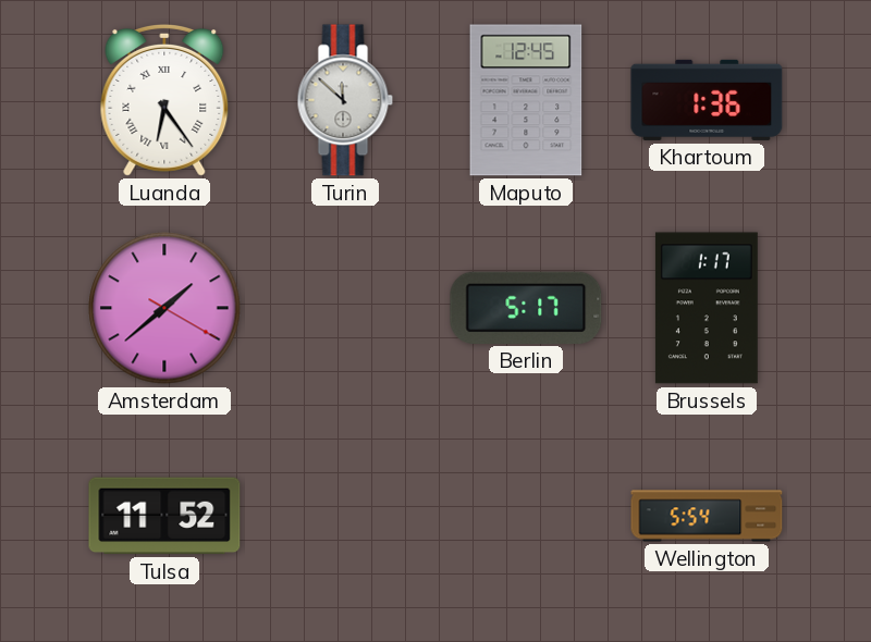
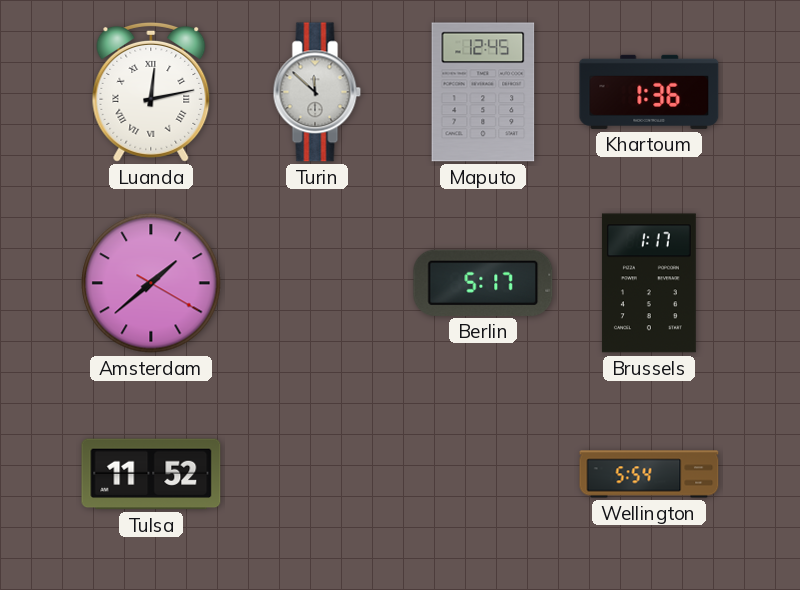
Luanda: 6:24 -> 12:13 (151, 92)
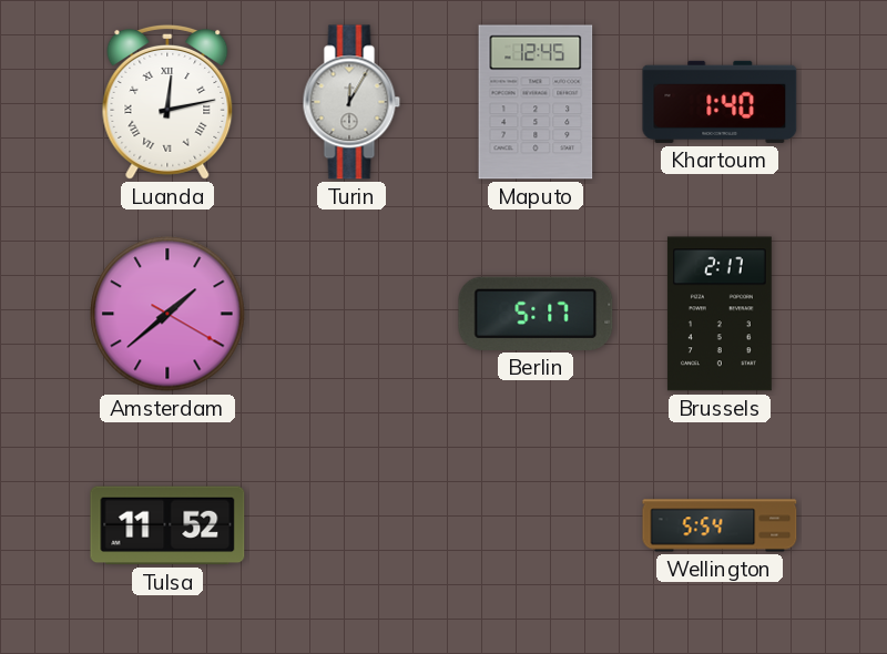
Turin: 11:52 -> 12:05 (351, 102)
Khartoum: 1:36 -> 1:40 (720, 102)
Brussels: 1:17 -> 2:17 (720, 314)
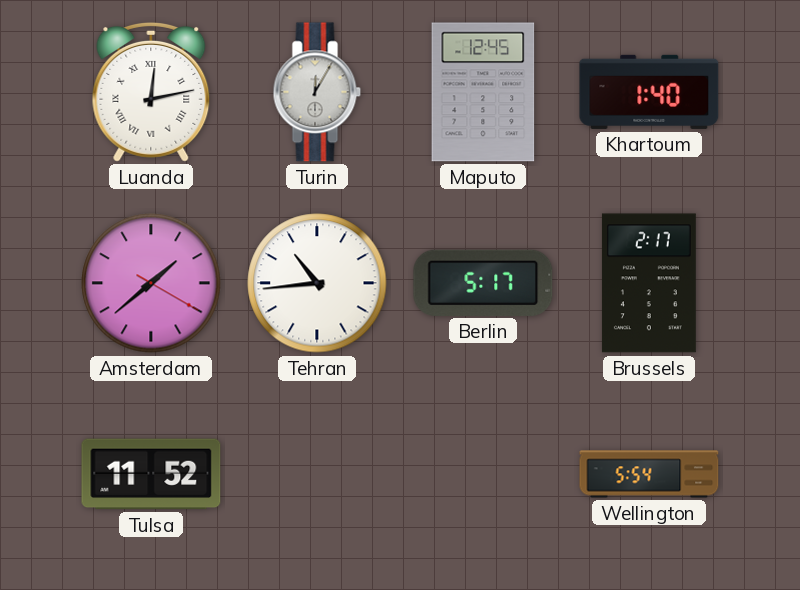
Tehran: none -> 10:44 (317, 283)
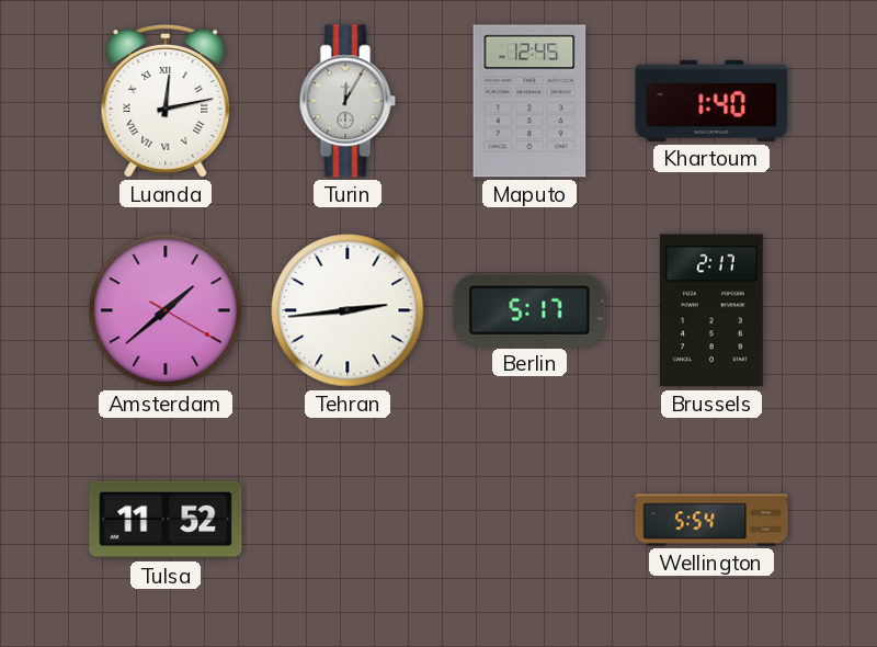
Tehran: 10:44 -> 2:44 (348, 310)
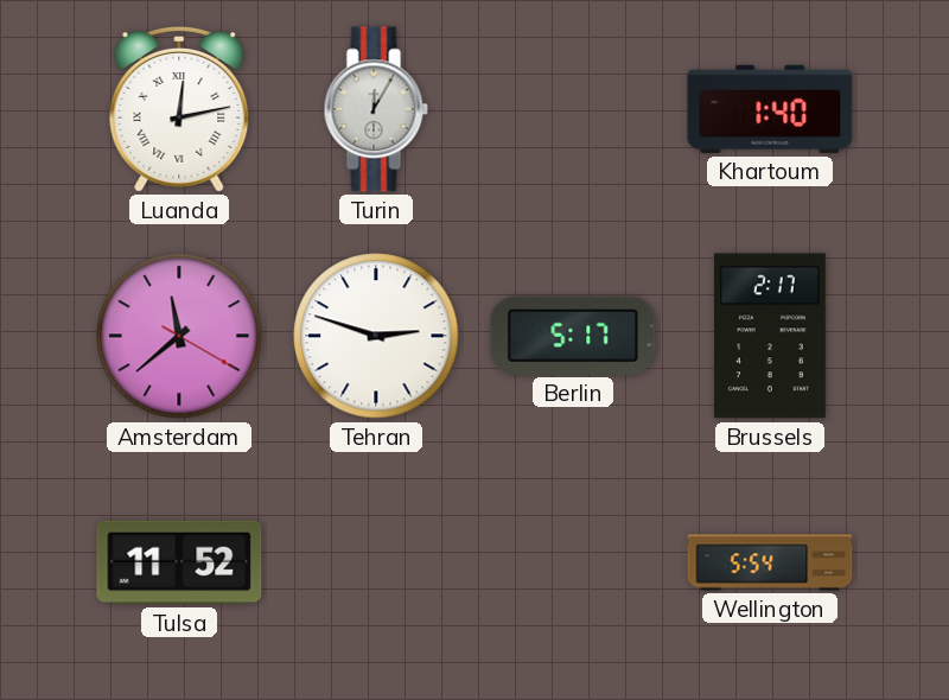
Maputo: 12:45 -> none (529, 101)
Amsterdam: 1:38 -> 11:38 (179, 336)
Tehran: 2:44 -> 2:48 (376, 336)
